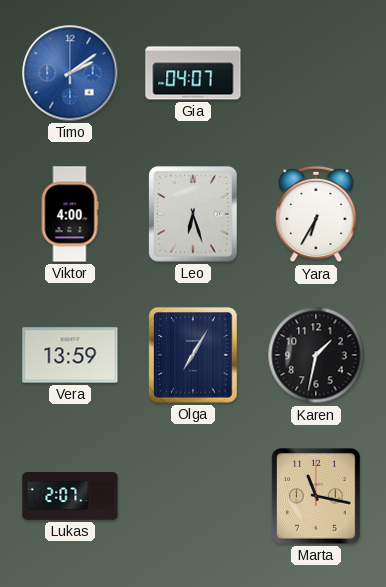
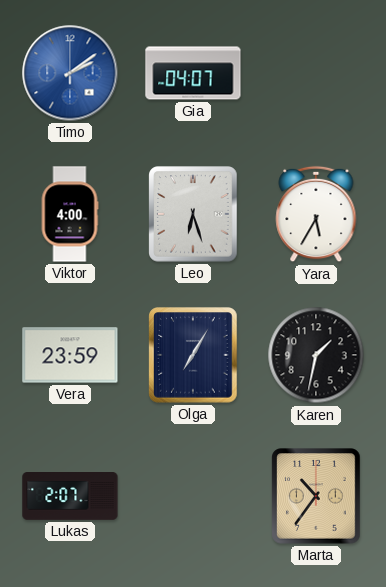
Yara: 6:35 -> 5:35 (316, 214)
Vera: 13:59 -> 23:59 (70, 355)
Marta: 11:17 -> 10:36 (316, 496)
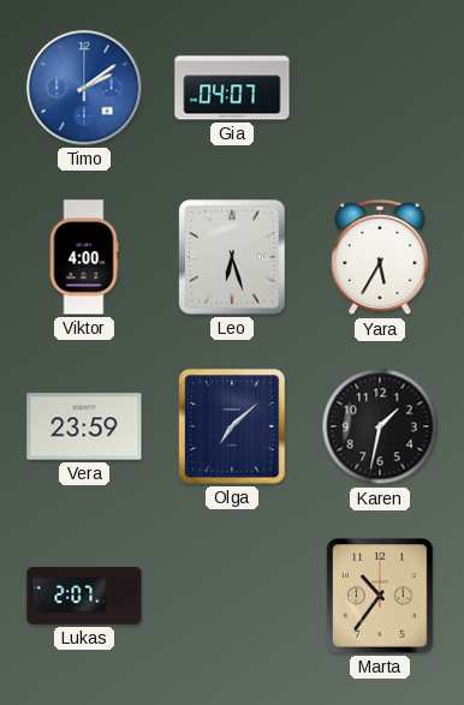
Olga: 7:05 -> 7:08 (232, 426)
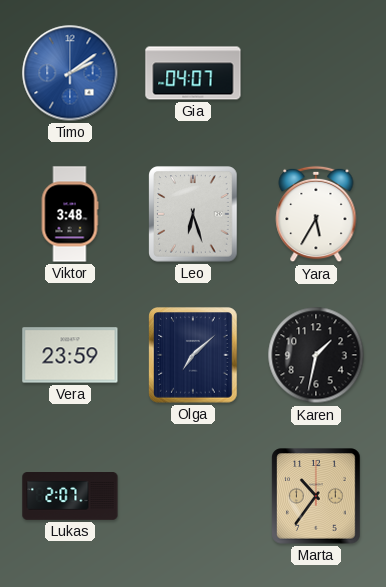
Viktor: 4:00 -> 3:48 (70, 214)
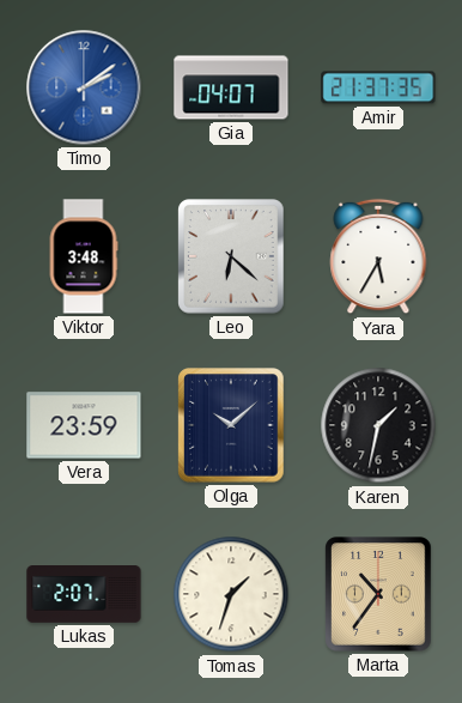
Amir: none -> 21:37 (378, 87)
Leo: 6:27 -> 6:22 (231, 256)
Olga: 7:08 -> 10:08 (231, 425)
Tomas: none -> 1:33 (231, 594)
